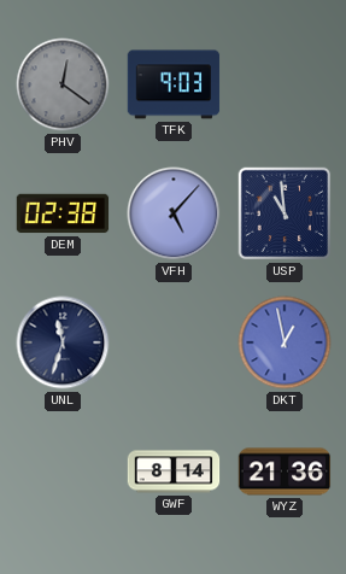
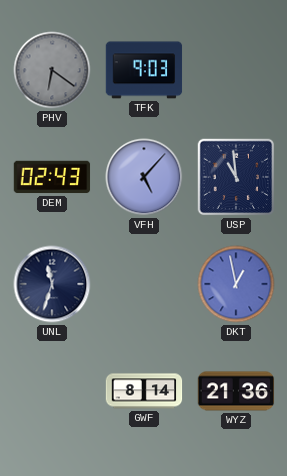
PHV: 12:21 -> 6:21 (52, 70)
DEM: 02:38 -> 02:43 (52, 177)
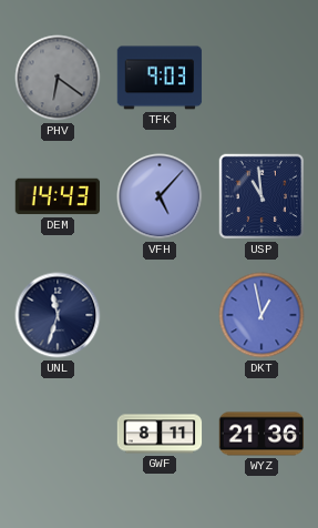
DEM: 02:43 -> 14:43 (58, 196)
GWF: 8:14 -> 8:11 (160, 434)
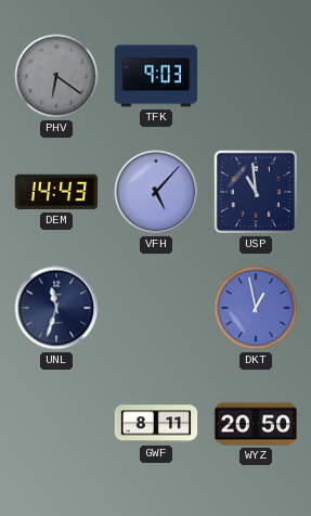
WYZ: 21:36 -> 20:50 (256, 424)
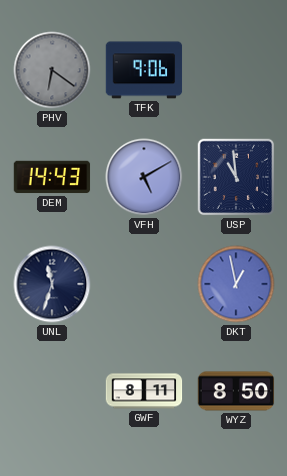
TFK: 9:03 -> 9:06 (144, 70)
VFH: 5:07 -> 5:10 (144, 177)
WYZ: 20:50 -> 8:50 (236, 391)
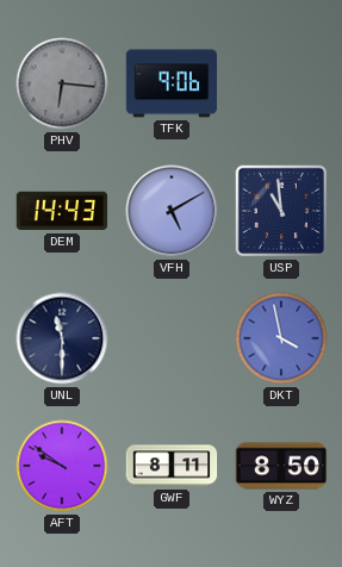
PHV: 6:21 -> 6:16 (62, 83)
UNL: 11:33 -> 11:30 (62, 338)
DKT: 12:58 -> 3:58 (281, 338)
AFT: none -> 9:51 (62, 466)
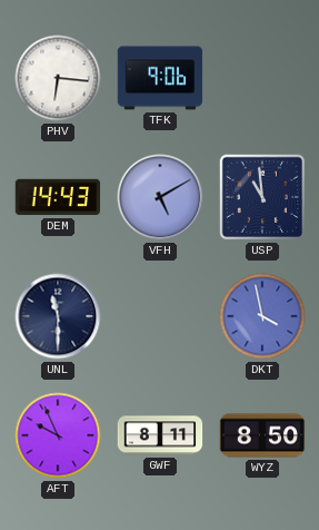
PHV dial: grey -> white (58, 78)
AFT: 9:51 -> 9:56 (58, 435)
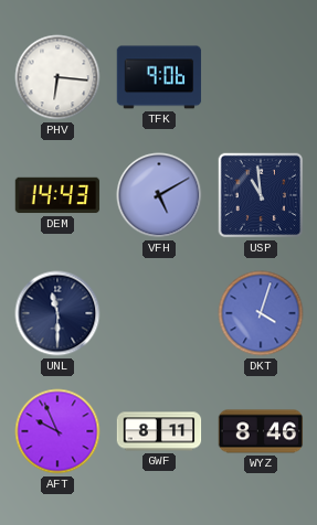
DKT: 3:58 -> 4:03 (261, 313)
WYZ: 8:50 -> 8:46 (261, 431)
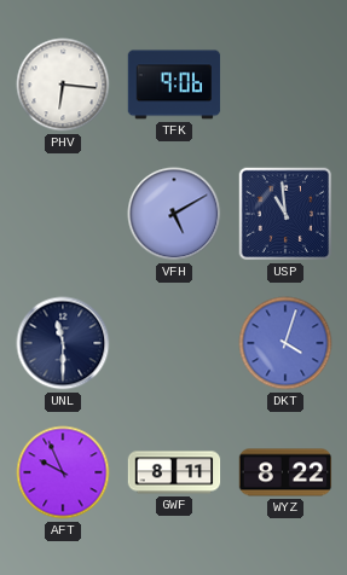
DEM: 14:43 -> none (57, 195)
WYZ: 8:46 -> 8:22 (285, 472)
